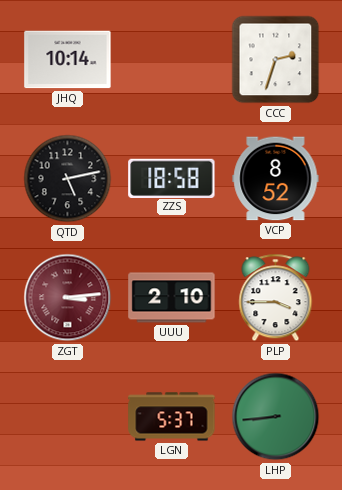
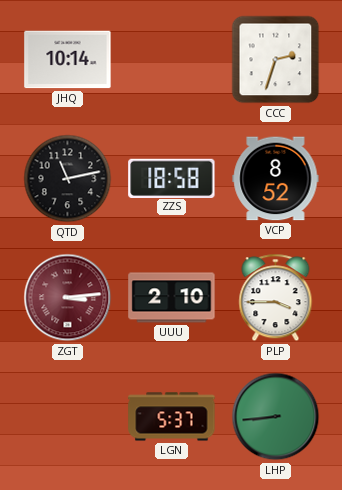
QTD: 5:13 -> 11:13 (68, 179)
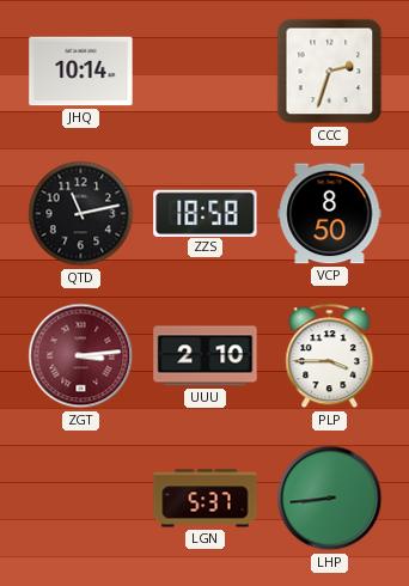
VCP: 8:52 -> 8:50 (330, 214)
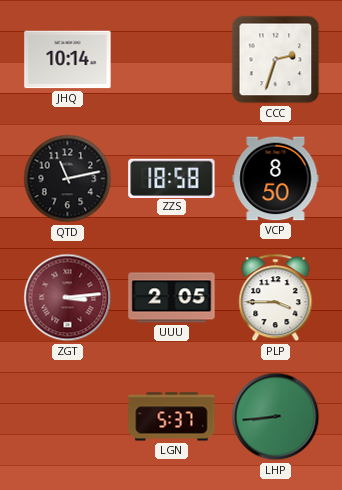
UUU: 2:10 -> 2:05 (172, 298)
